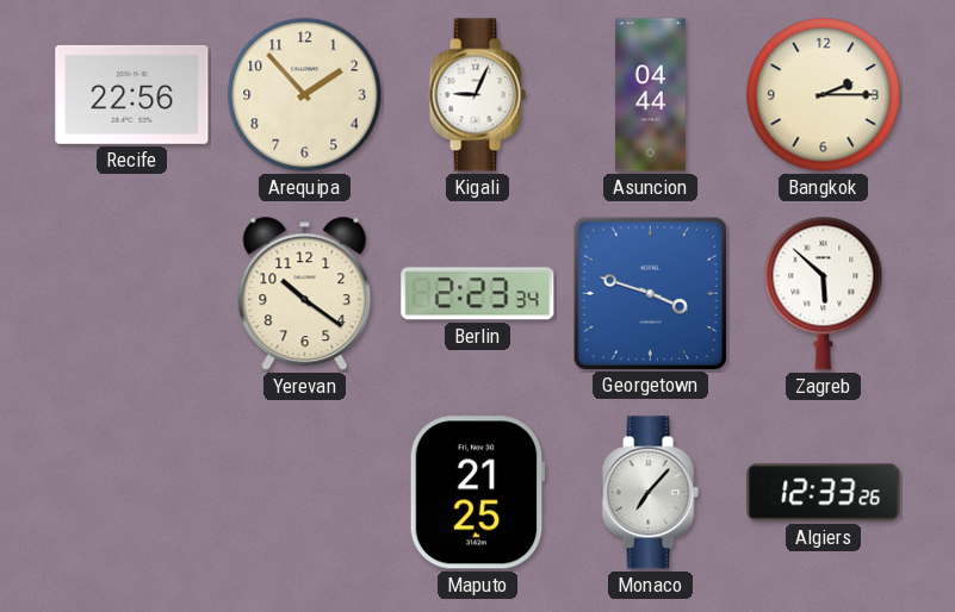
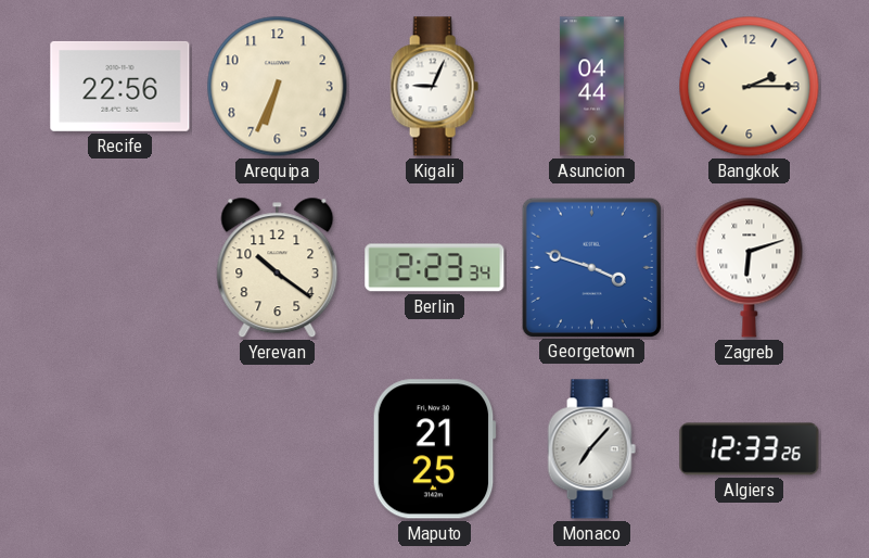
Arequipa: 1:53 -> 6:34 (278, 87)
Zagreb: 5:52 -> 6:12 (750, 267)
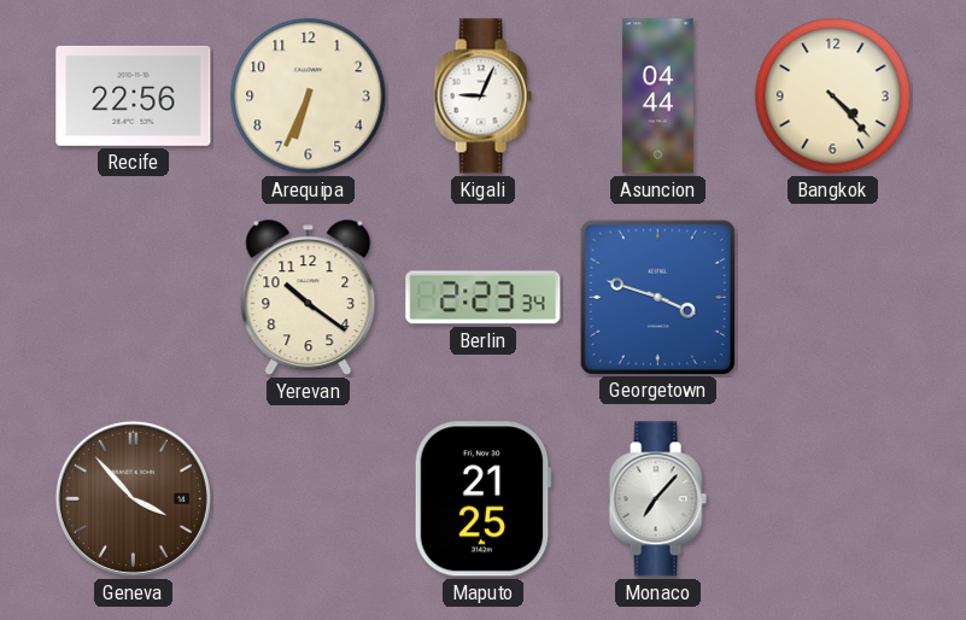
Bangkok: 2:15 -> 4:23 (833, 96)
Zagreb: 6:12 -> none (750, 267)
Geneva: none -> 3:53 (133, 498)
Algiers: 12:33 -> none (750, 449)
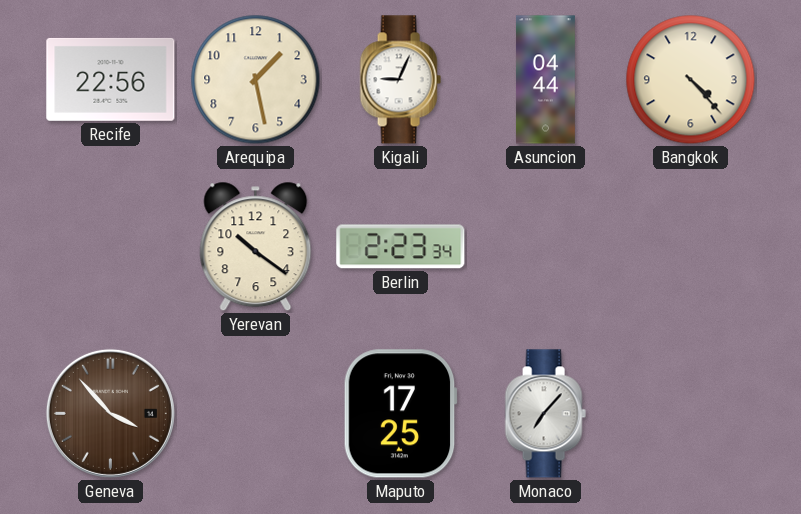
Arequipa: 6:34 -> 1:28 (256, 80)
Georgetown: 3:48 -> none (657, 297)
Maputo: 21:25 -> 17:25 (400, 414)
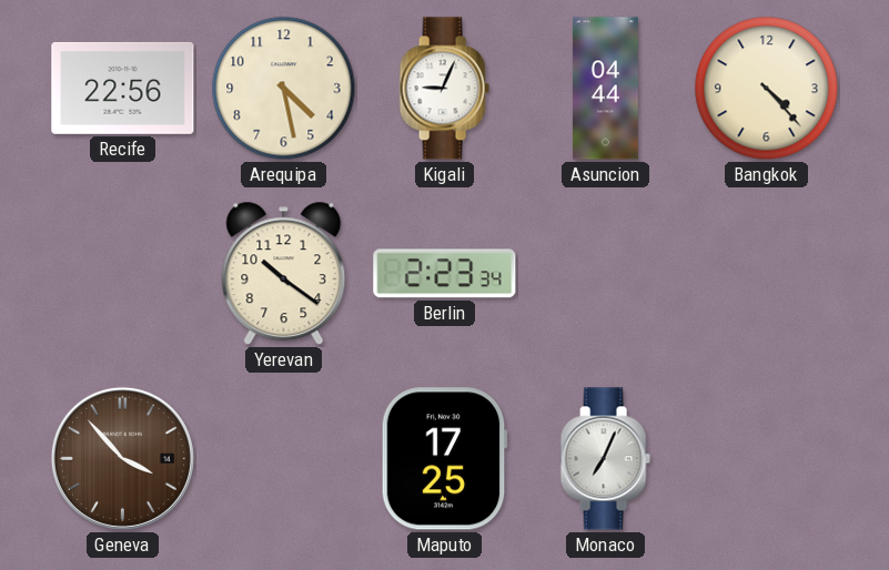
Arequipa: 1:28 -> 4:28 (284, 89)
Monaco: 7:07 -> 7:04 (605, 459)
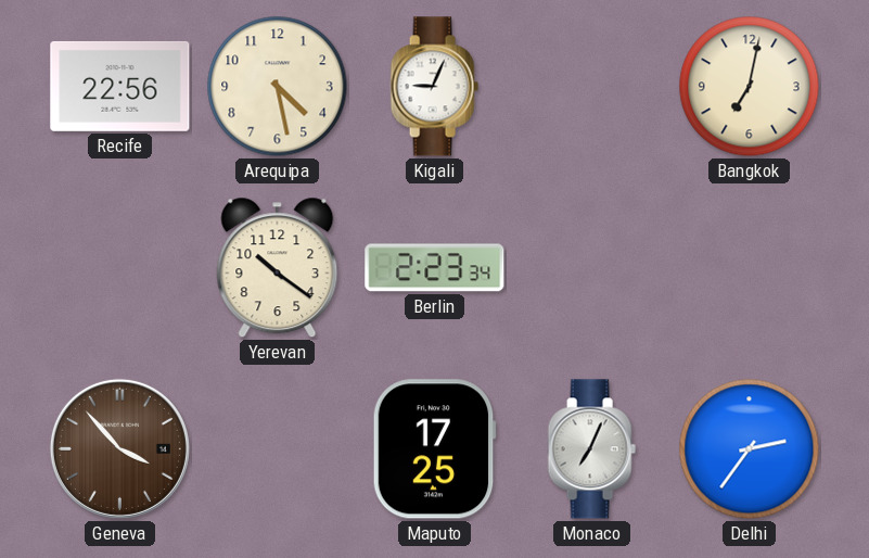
Asuncion: 04:44 -> none (605, 89)
Bangkok: 4:23 -> 7:02 (750, 87)
Delhi: none -> 2:36 (750, 449)
